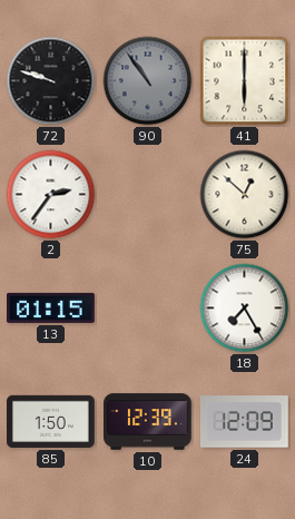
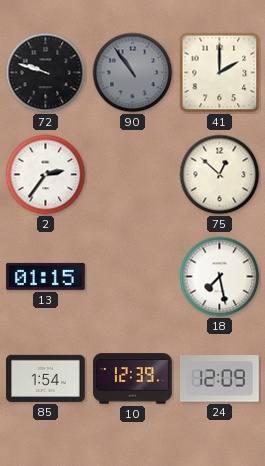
41: 6:00 -> 2:00 (220, 73)
18: 7:25 -> 7:28 (220, 277)
85: 1:50 -> 1:54 (46, 378)
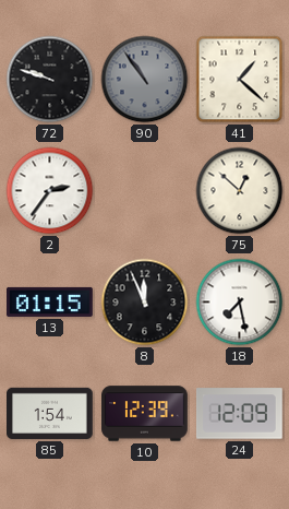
41: 2:00 -> 1:22 (240, 80)
8: none -> 11:56 (145, 303)
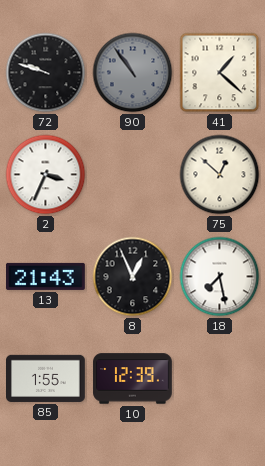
2: 2:36 -> 3:34 (46, 175)
13: 01:15 -> 21:43 (46, 276)
8: 11:56 -> 12:56 (133, 277)
85: 1:54 -> 1:55 (46, 378)
24: 12:09 -> none (240, 414)
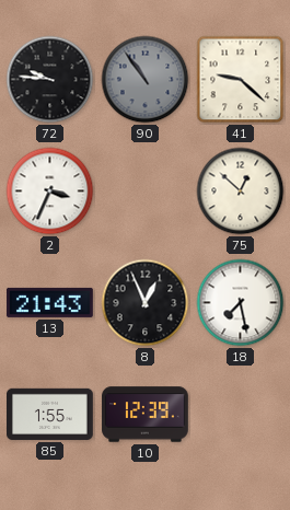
72: 9:48 -> 9:46 (50, 80)
41: 1:22 -> 9:22 (241, 80)
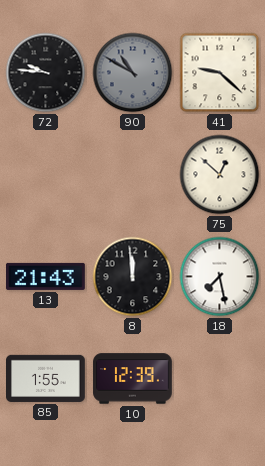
90: 10:54 -> 10:50 (133, 73)
2: 3:34 -> none (50, 192)
8: 12:56 -> 11:59 (133, 277)
